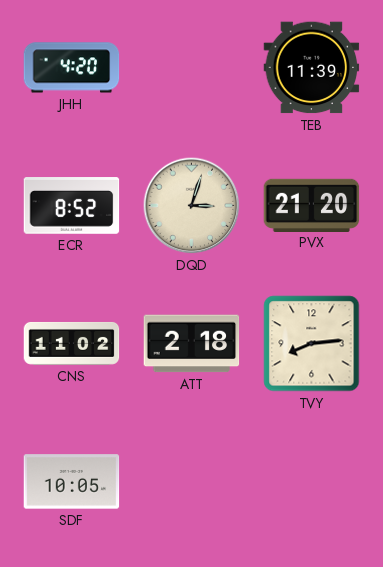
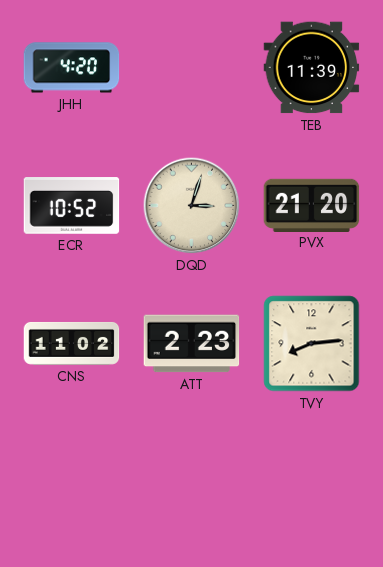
ECR: 8:52 -> 10:52 (72, 206)
ATT: 2:18 -> 2:23 (192, 344)
SDF: 10:05 -> none (72, 482)
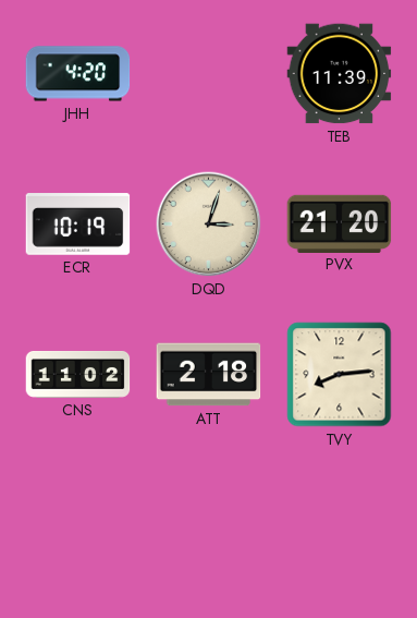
ECR: 10:52 -> 10:19 (78, 225)
ATT: 2:23 -> 2:18 (209, 375)
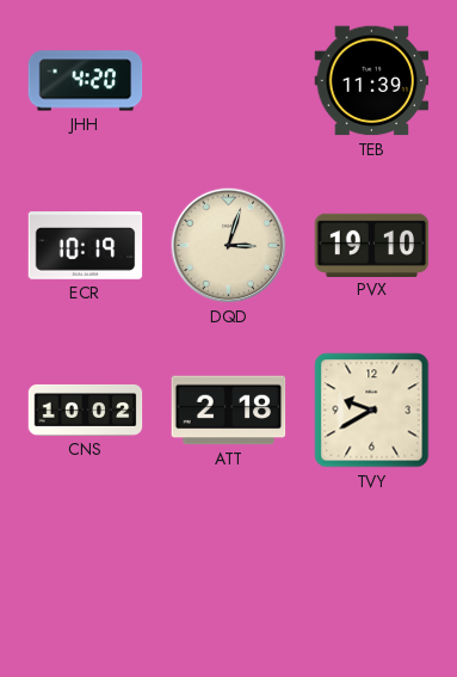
PVX: 21:20 -> 19:10 (372, 245)
CNS: 11:02 -> 10:02 (86, 410)
TVY: 8:14 -> 9:40 (372, 411)
